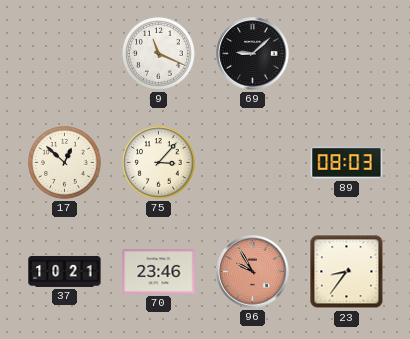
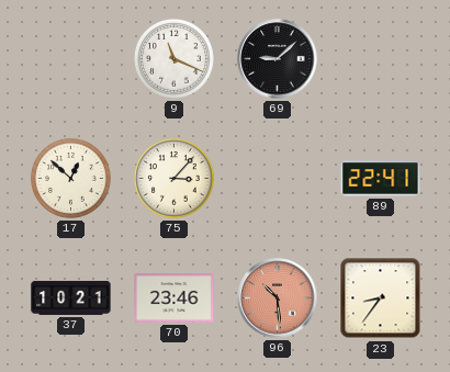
89: 08:03 -> 22:41 (381, 179)
96: 9:55 -> 10:29 (278, 298)
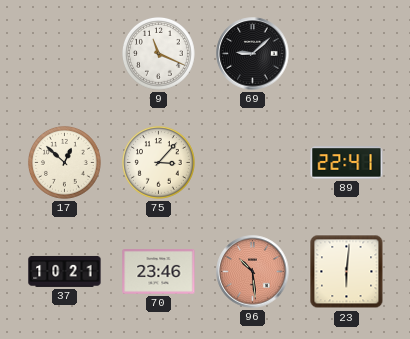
23: 8:36 -> 6:01 (347, 272)
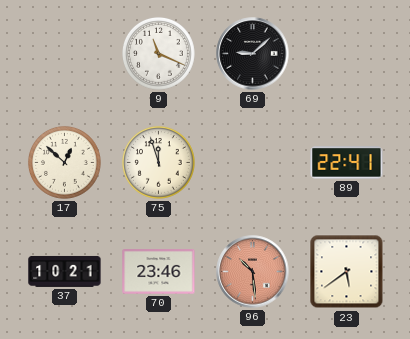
75: 3:07 -> 11:57 (158, 162)
23: 6:01 -> 5:39 (347, 272)
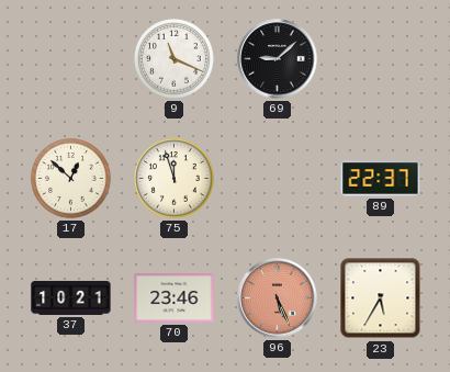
89: 22:41 -> 22:37 (381, 179)
96: 10:29 -> 5:26 (278, 298)
23: 5:39 -> 5:35 (381, 298)
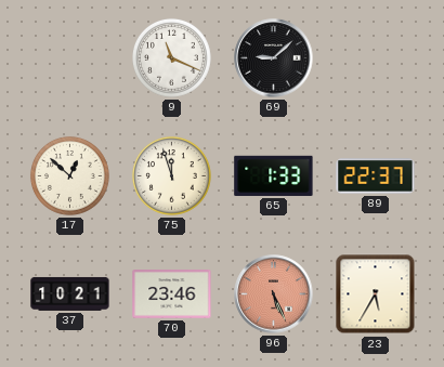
65: none -> 1:33 (274, 175)
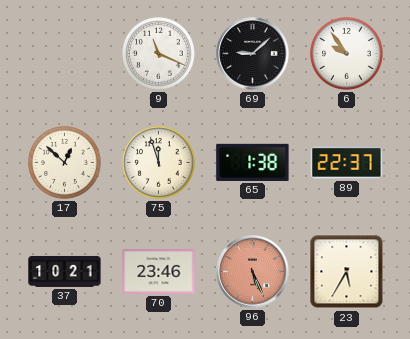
6: none -> 9:54 (346, 53)
65: 1:33 -> 1:38 (253, 162)
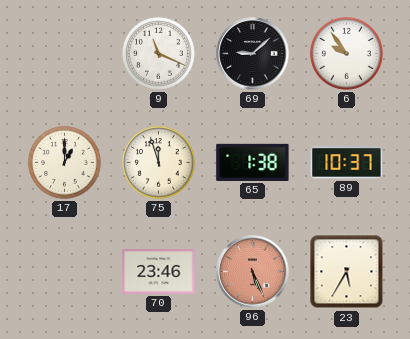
17: 12:52 -> 1:00 (64, 162)
89: 22:37 -> 10:37 (347, 163)
37: 10:21 -> none (65, 271)
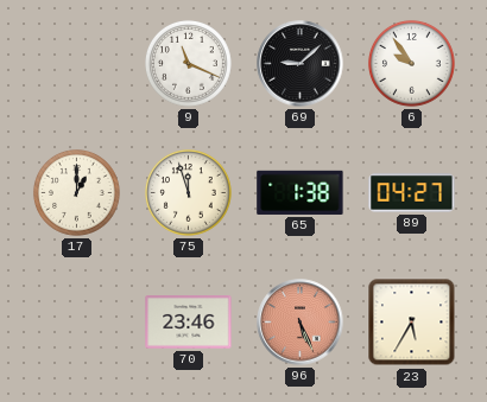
89: 10:37 -> 04:27 (412, 193)
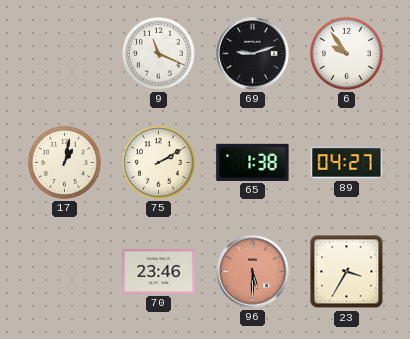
69: 9:08 -> 9:12 (253, 54)
17: 1:00 -> 1:02 (64, 162)
75: 11:57 -> 2:10 (158, 162)
96: 5:26 -> 5:30 (253, 272)
23: 5:35 -> 3:35 (347, 272)
